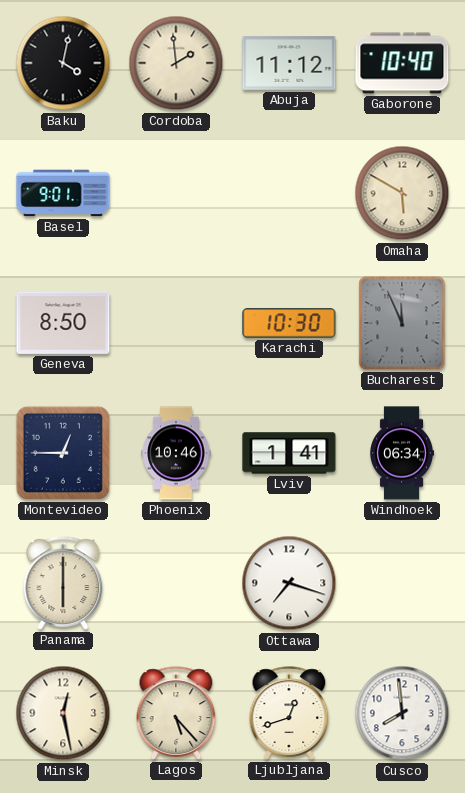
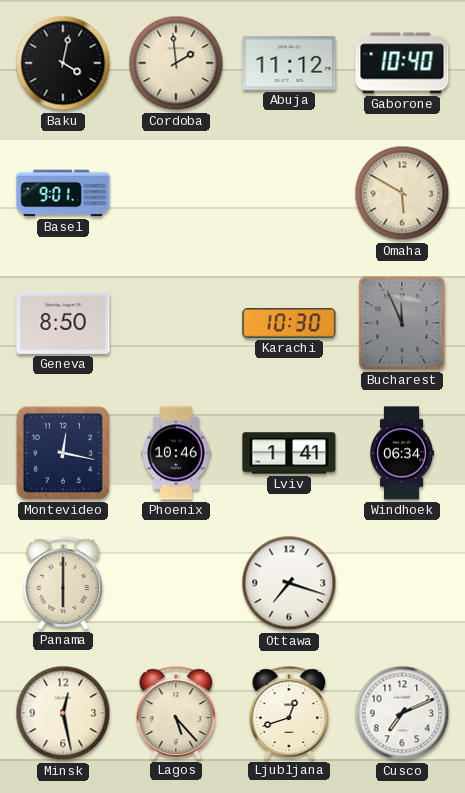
Montevideo: 12:45 -> 12:17 (63, 453)
Cusco: 7:59 -> 7:11 (402, 713)
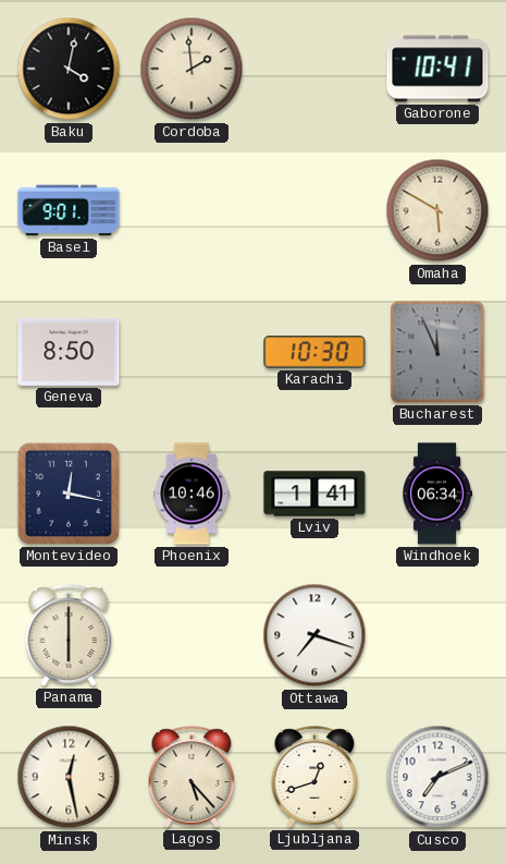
Abuja: 11:12 -> none (289, 64)
Gaborone: 10:40 -> 10:41 (437, 69)
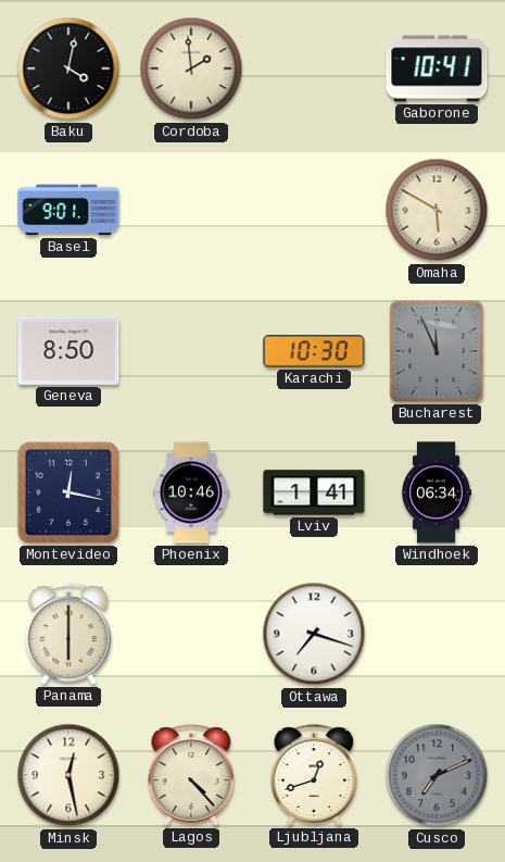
Lagos: 5:23 -> 4:23 (191, 775)
Cusco dial: white -> grey (437, 775)
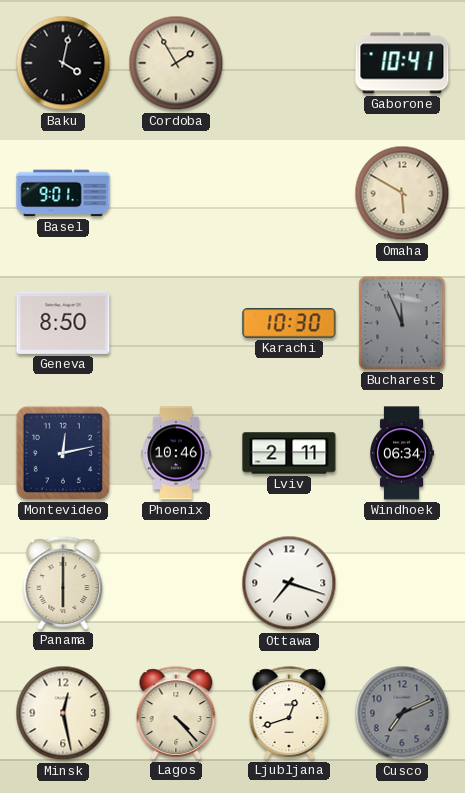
Cordoba: 1:59 -> 1:55 (176, 63)
Montevideo: 12:17 -> 12:13 (63, 453)
Lviv: 1:41 -> 2:11 (289, 453)
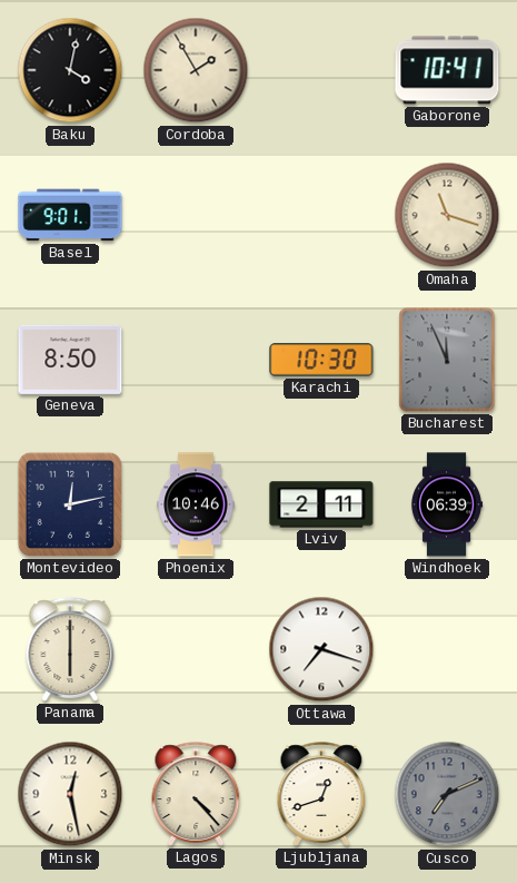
Omaha: 5:50 -> 11:18 (447, 215)
Windhoek: 06:34 -> 06:39 (448, 504)
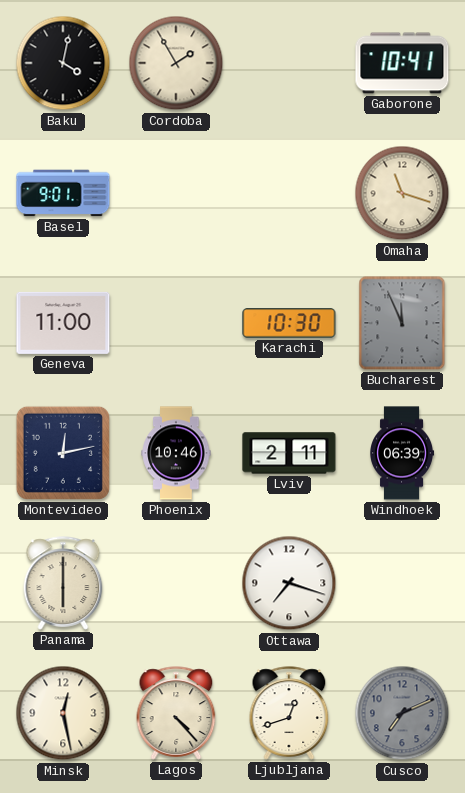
Geneva: 8:50 -> 11:00 (63, 323)
